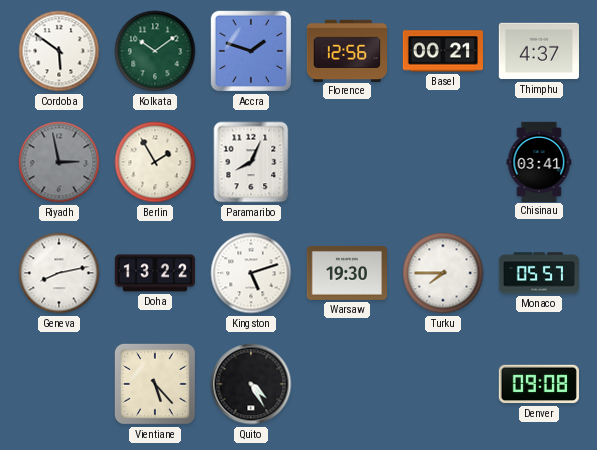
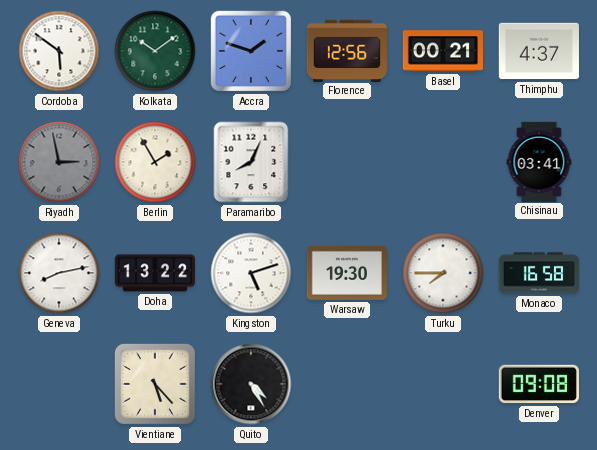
Monaco: 05:57 -> 16:58 (538, 273)
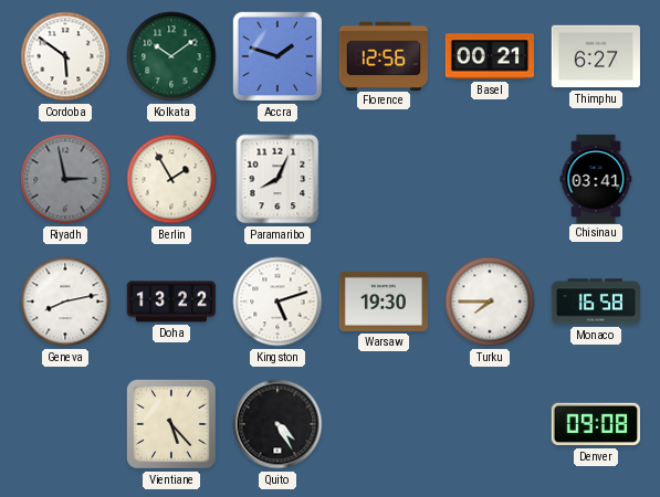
Thimphu: 4:37 -> 6:27 (595, 56)
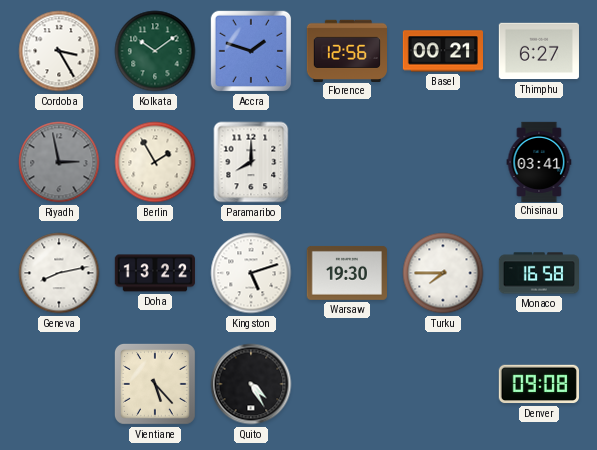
Cordoba: 5:51 -> 3:25 (59, 51)
Paramaribo: 8:04 -> 8:00 (251, 162)
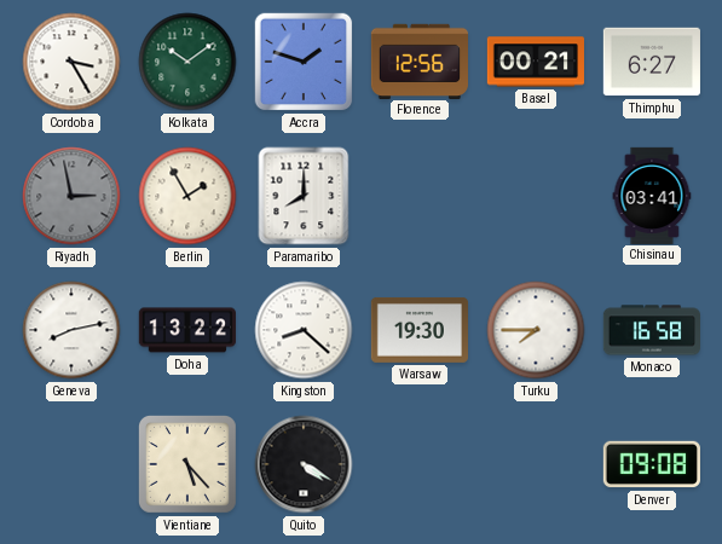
Kingston: 5:12 -> 8:22 (304, 330)
Quito: 4:25 -> 4:20 (304, 464)
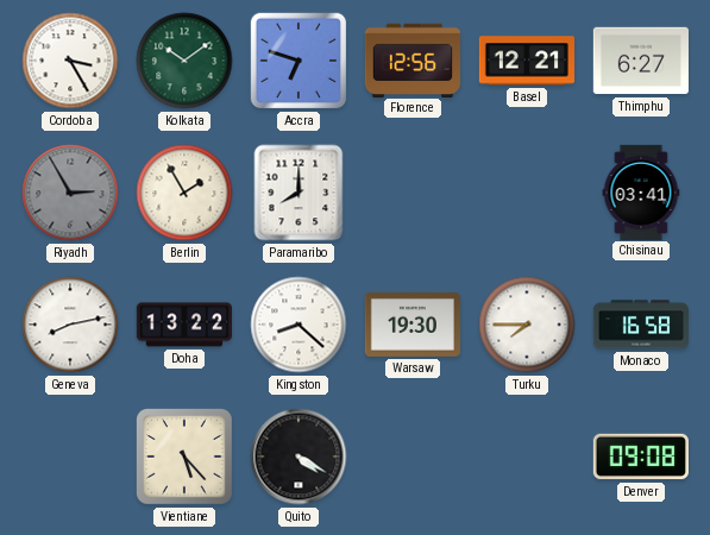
Accra: 1:48 -> 6:48 (299, 61)
Basel: 00:21 -> 12:21 (526, 61)
Riyadh: 2:58 -> 2:55 (70, 193)
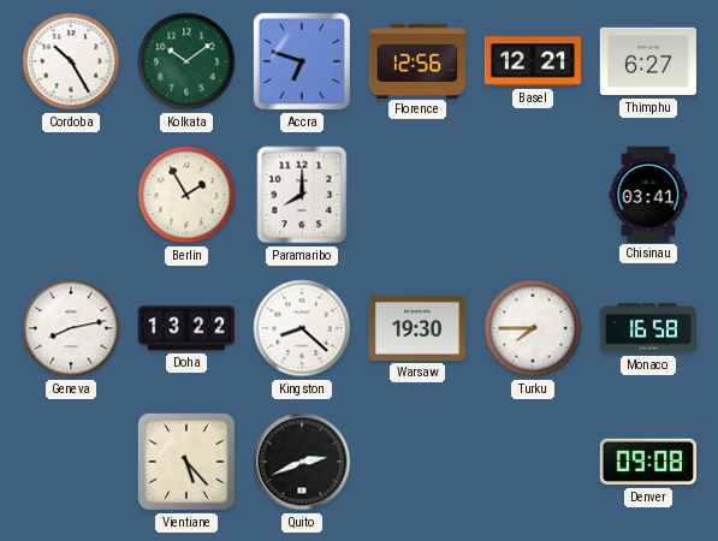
Cordoba: 3:25 -> 10:25 (71, 61)
Riyadh: 2:55 -> none (70, 193)
Quito: 4:20 -> 2:41 (302, 462)
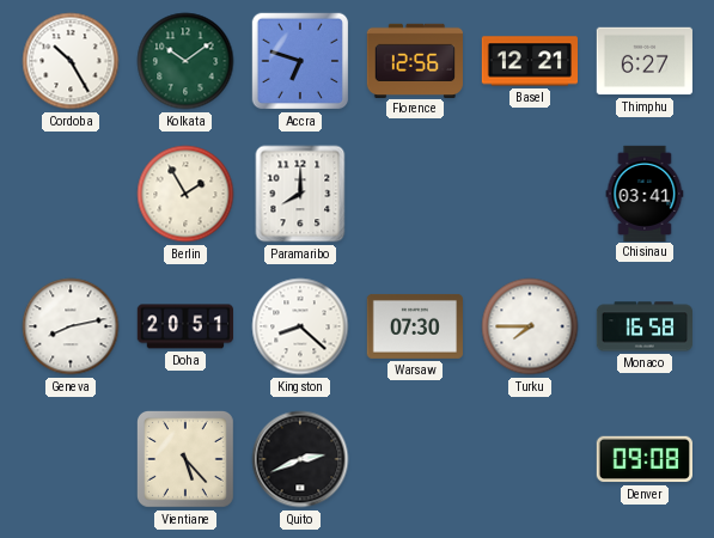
Doha: 13:22 -> 20:51 (185, 326)
Warsaw: 19:30 -> 07:30 (414, 326)
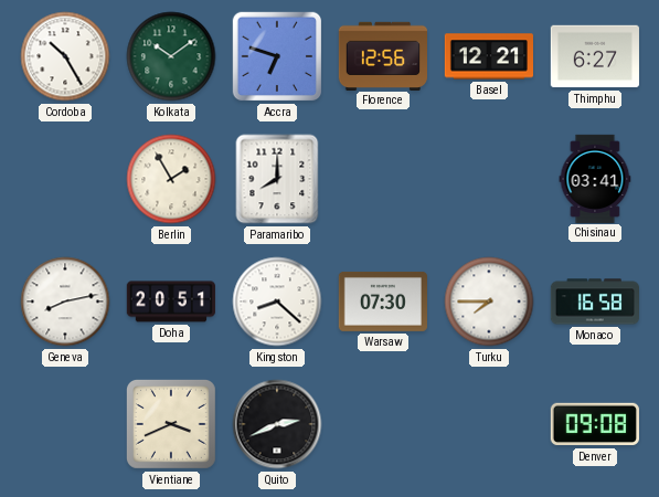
Vientiane: 5:23 -> 3:41 (171, 424)
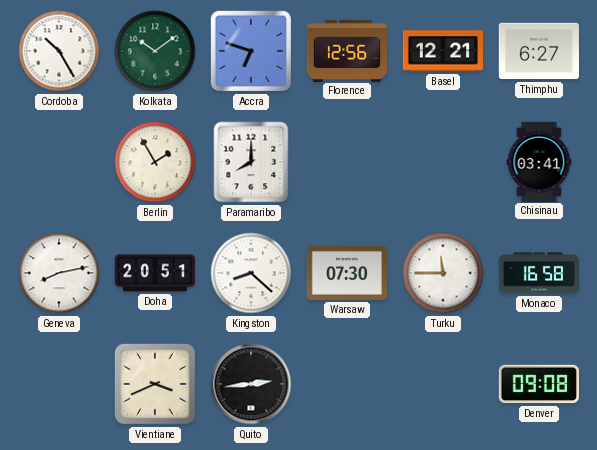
Turku: 7:45 -> 11:45 (443, 273)
Quito: 2:41 -> 2:44 (251, 384)
